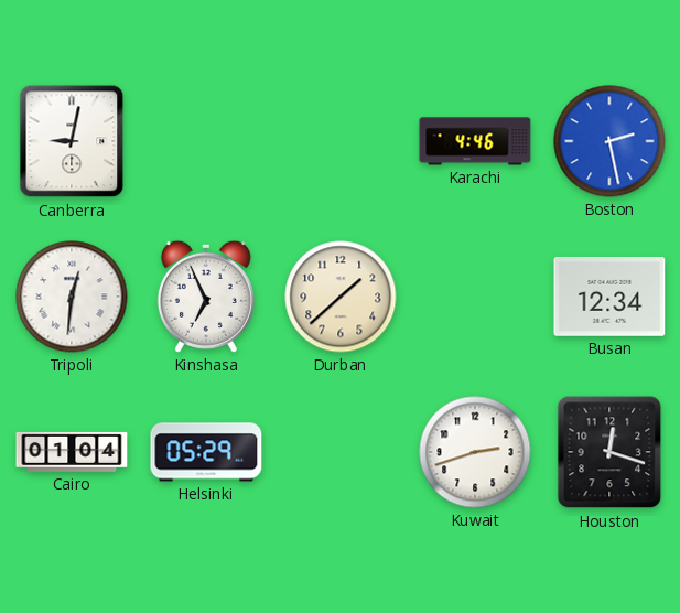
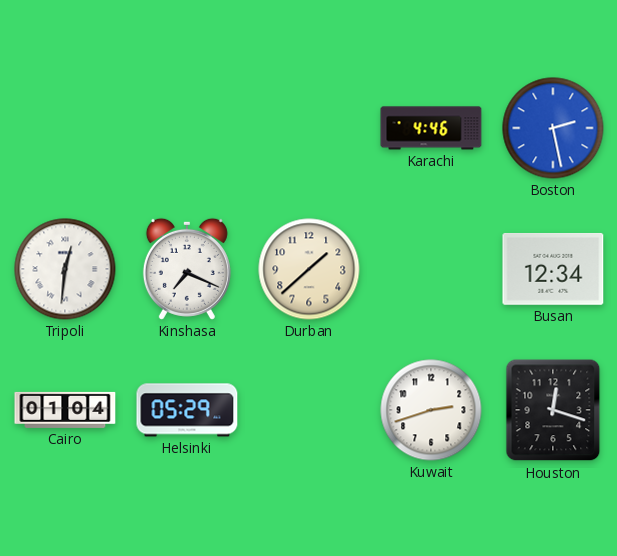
Canberra: 9:02 -> none (72, 141)
Kinshasa: 6:56 -> 7:19 (187, 269)
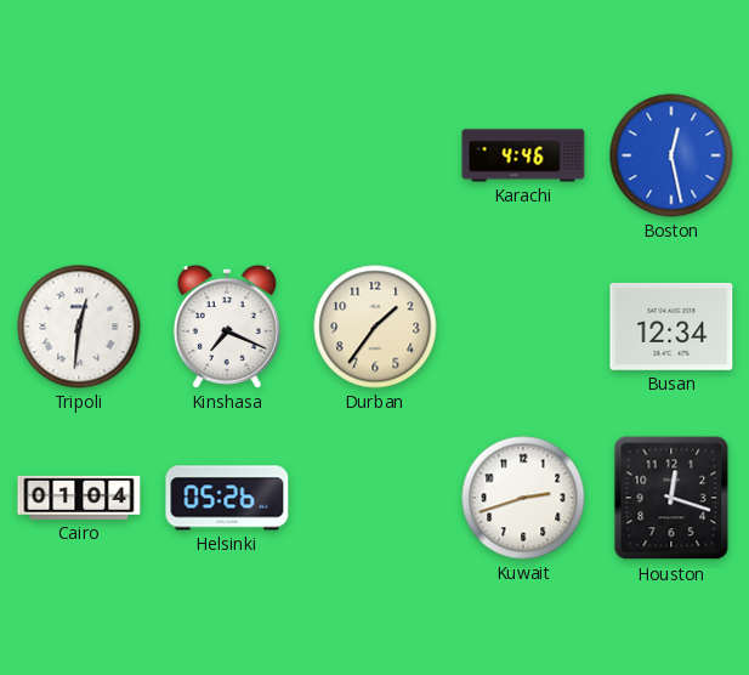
Boston: 2:28 -> 12:28 (671, 155)
Durban: 1:38 -> 1:36 (375, 327)
Helsinki: 05:29 -> 05:26 (227, 498)
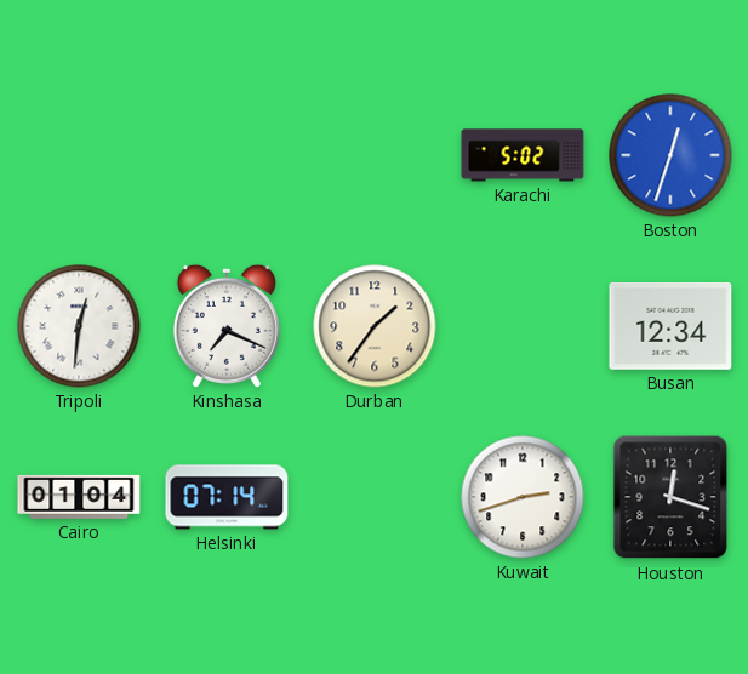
Karachi: 4:46 -> 5:02 (523, 155)
Boston: 12:28 -> 12:33 (670, 155)
Helsinki: 05:26 -> 07:14 (227, 497)
